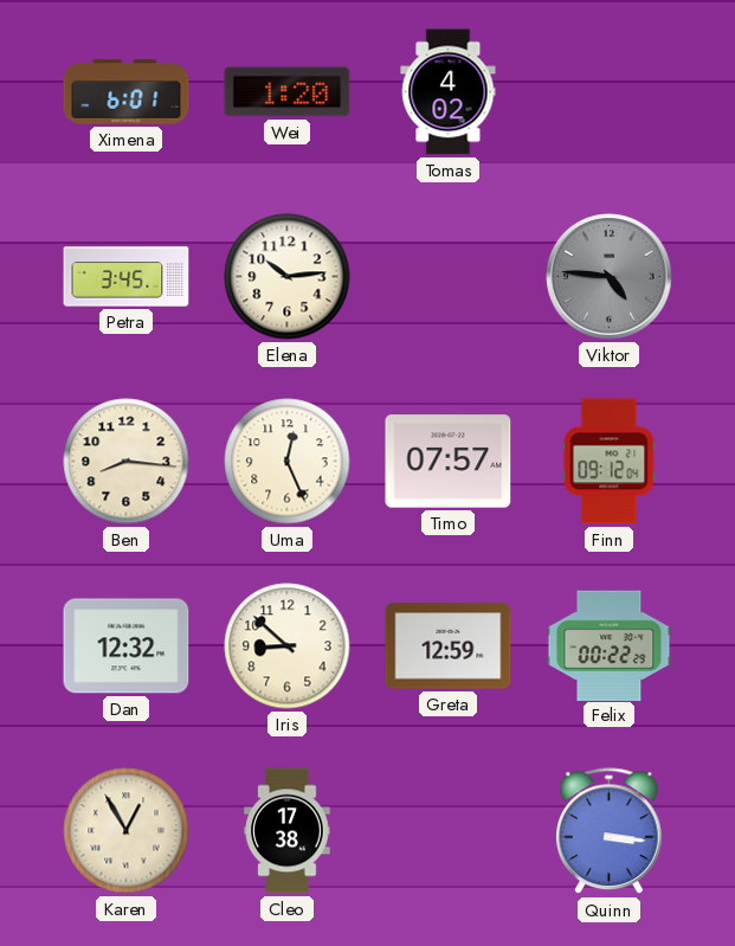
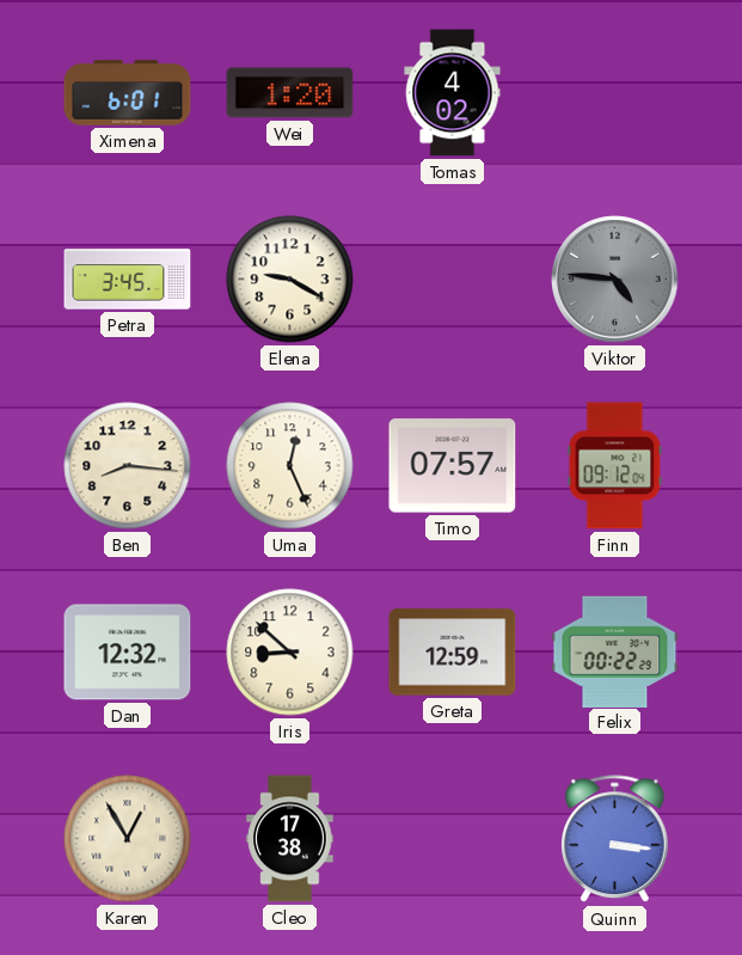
Elena: 10:14 -> 9:20 (290, 280)
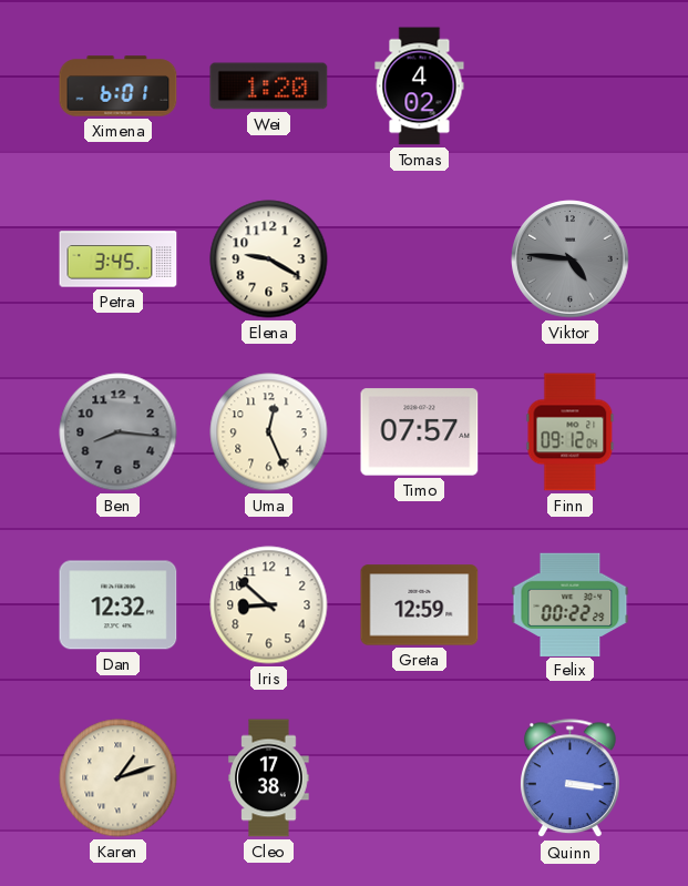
Ben dial: cream -> grey (119, 432)
Karen: 12:55 -> 1:12 (119, 778)
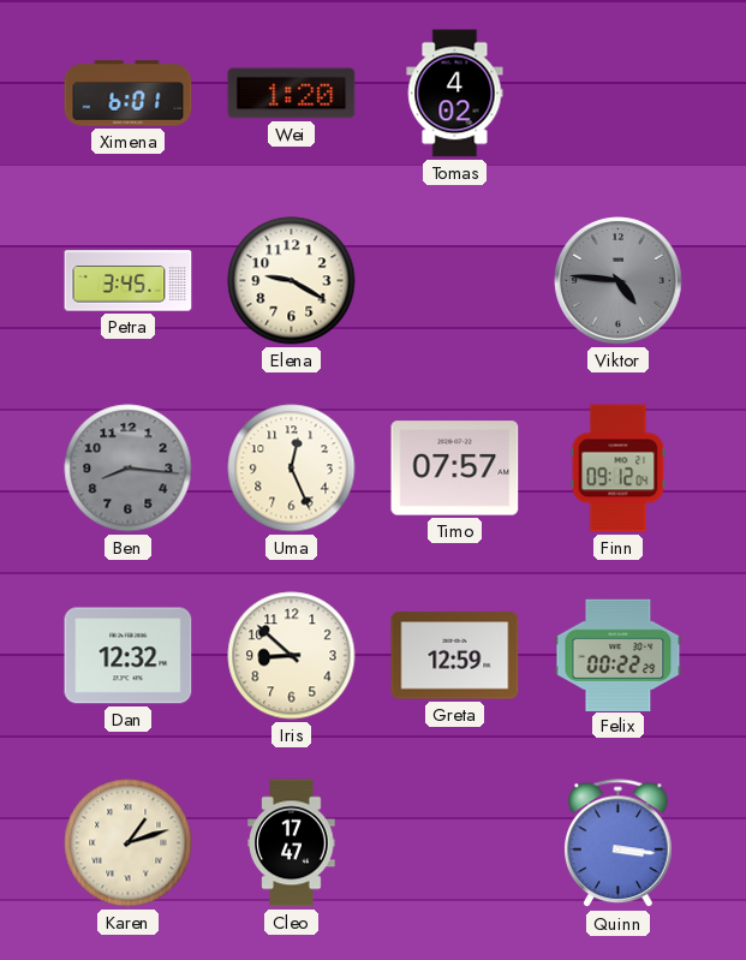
Cleo: 17:38 -> 17:47 (292, 843)
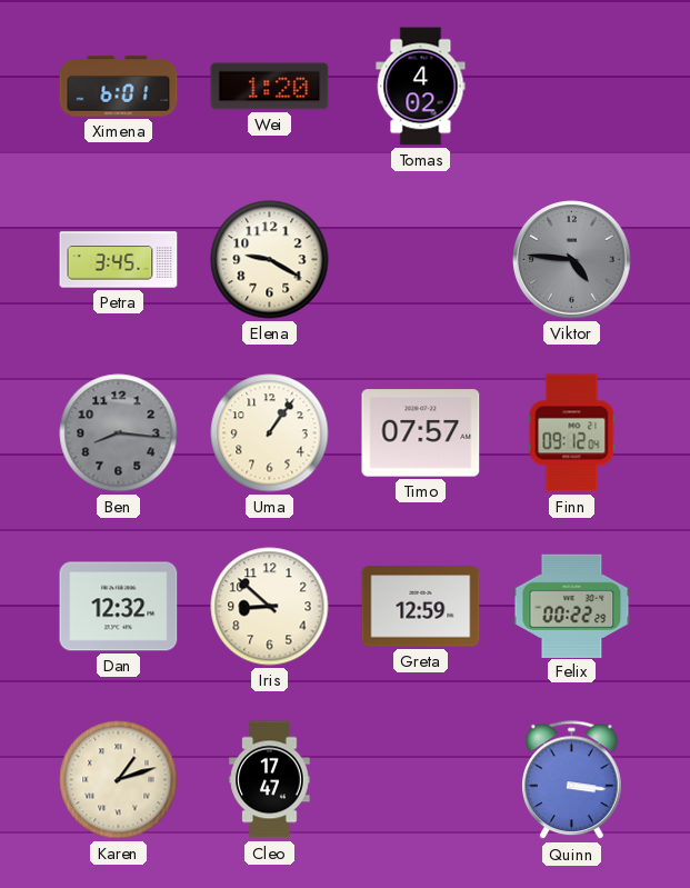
Uma: 12:26 -> 1:06 (270, 433)
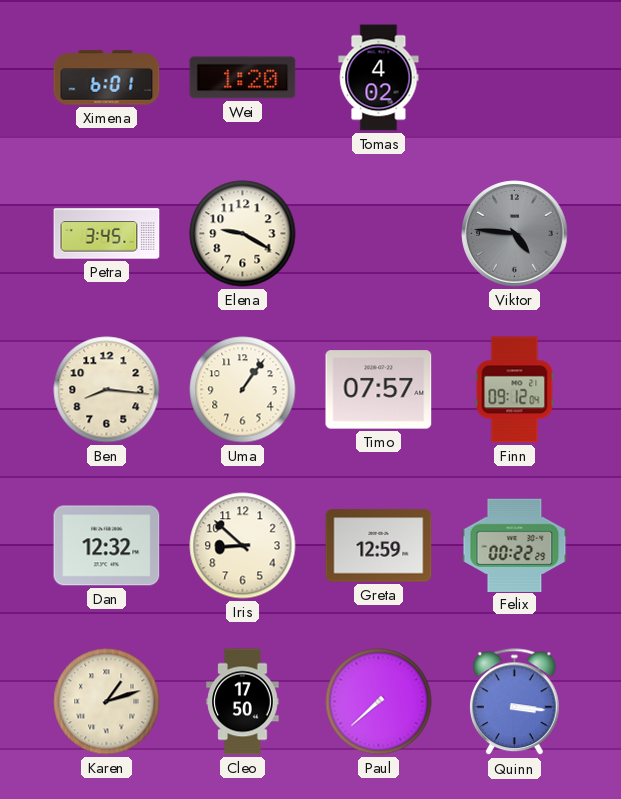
Ben dial: grey -> cream (107, 390)
Cleo: 17:47 -> 17:50 (243, 702)
Paul: none -> 7:38 (379, 702)
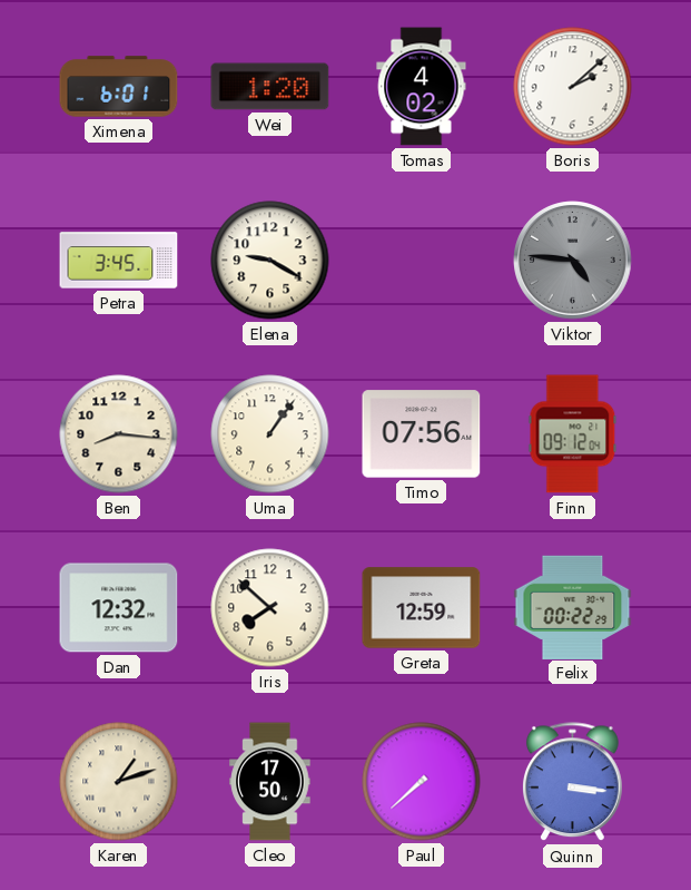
Boris: none -> 2:08 (573, 87)
Timo: 07:57 -> 07:56 (422, 434)
Iris: 8:52 -> 7:52 (270, 608)
